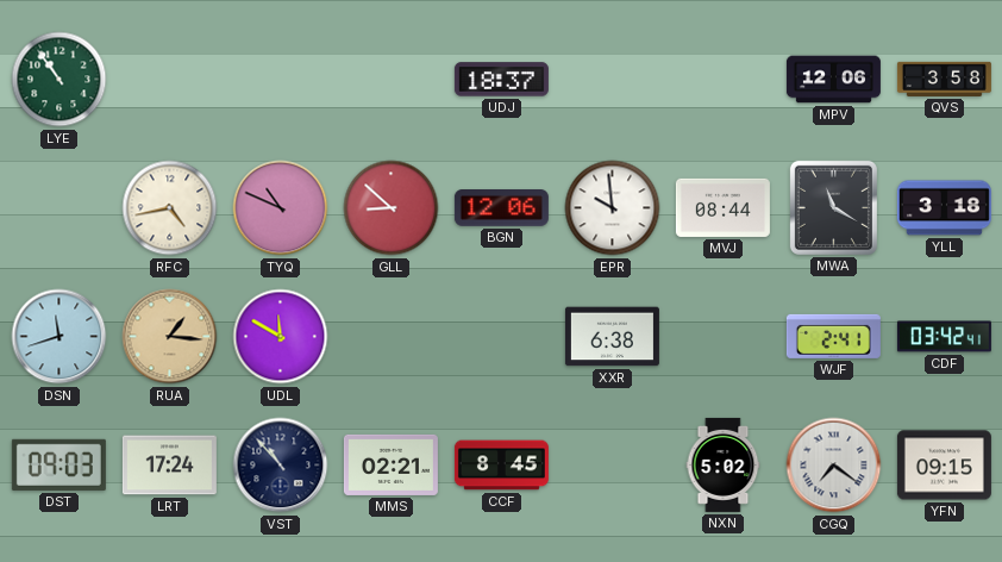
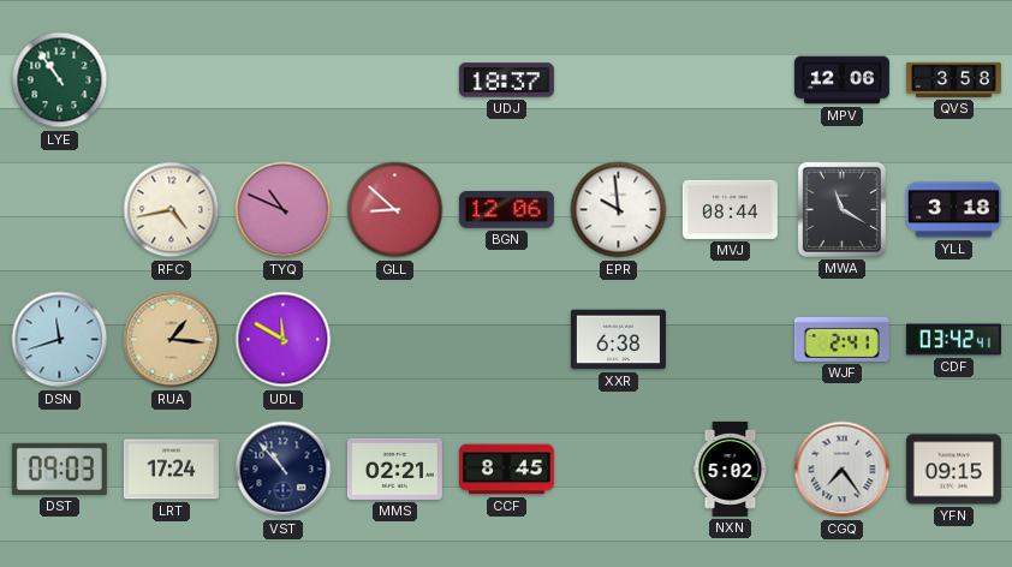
CGQ: 7:21 -> 7:24 (843, 470)
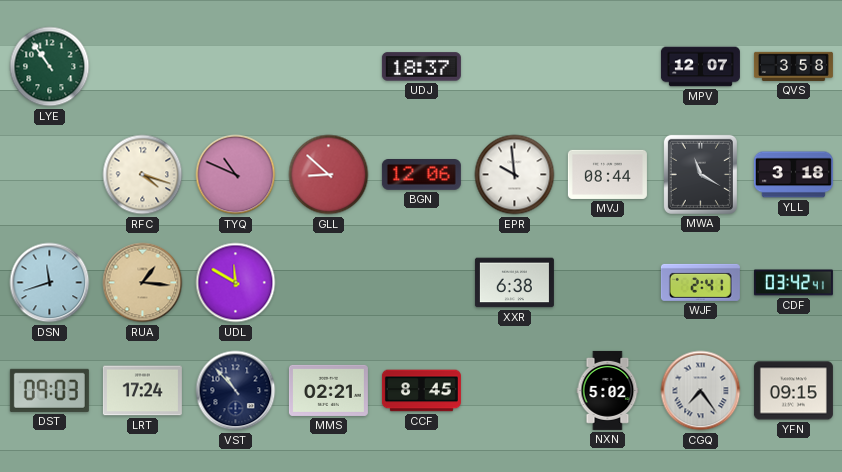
MPV: 12:06 -> 12:07 (700, 67)
RFC: 4:43 -> 4:18 (143, 175)
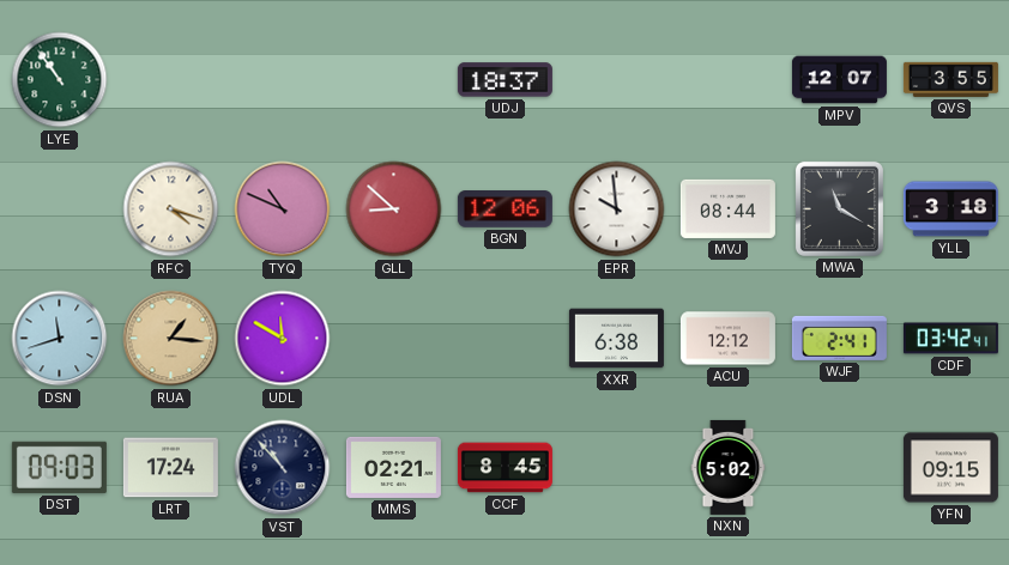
QVS: 3:58 -> 3:55 (950, 79)
ACU: none -> 12:12 (727, 339)
CGQ: 7:24 -> none (701, 391)
